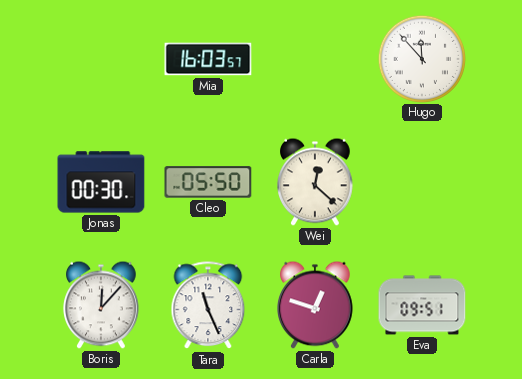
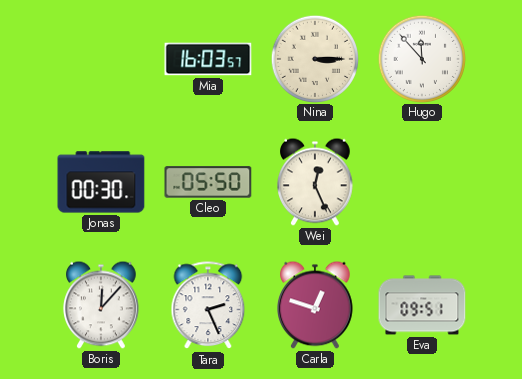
Nina: none -> 3:15 (314, 58)
Wei: 12:22 -> 12:26 (316, 182)
Tara: 11:26 -> 2:26 (208, 306)
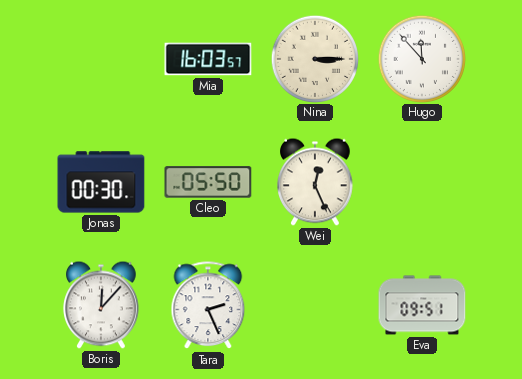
Carla: 12:48 -> none (316, 305)
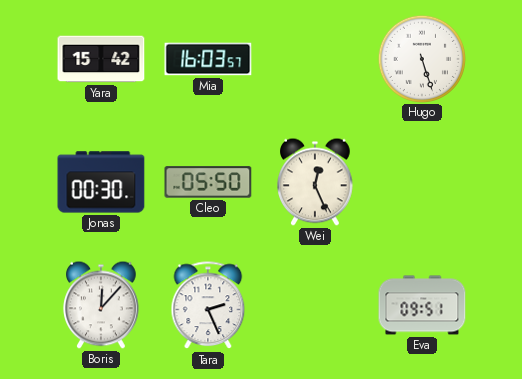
Yara: none -> 15:42 (101, 59)
Nina: 3:15 -> none (314, 58)
Hugo: 11:53 -> 5:27 (421, 58)
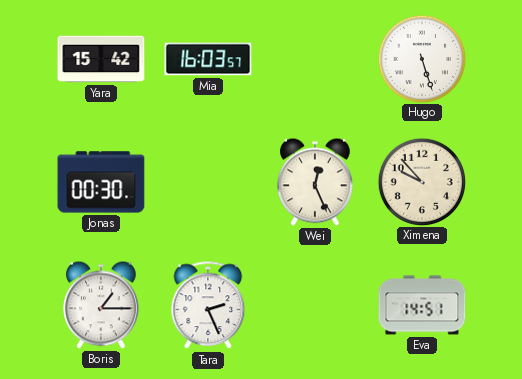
Cleo: 05:50 -> none (208, 182)
Ximena: none -> 9:53 (421, 181)
Boris: 12:07 -> 1:15 (102, 305)
Eva: 09:51 -> 14:51 (422, 305)
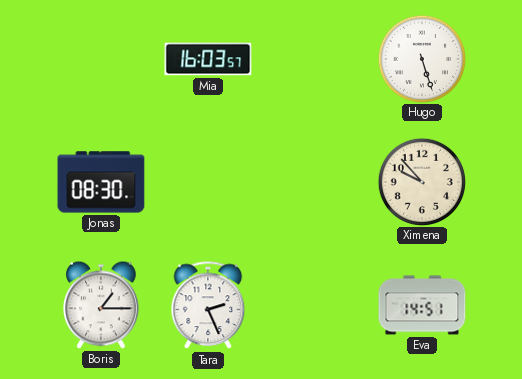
Yara: 15:42 -> none (101, 59)
Jonas: 00:30 -> 08:30 (101, 182)
Wei: 12:26 -> none (316, 182)
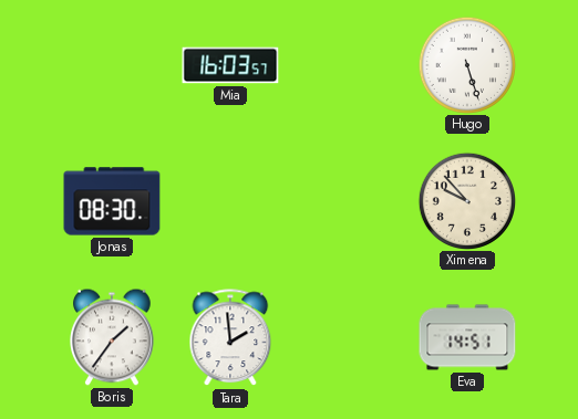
Boris: 1:15 -> 1:36 (113, 337)
Tara: 2:26 -> 1:59 (230, 338)
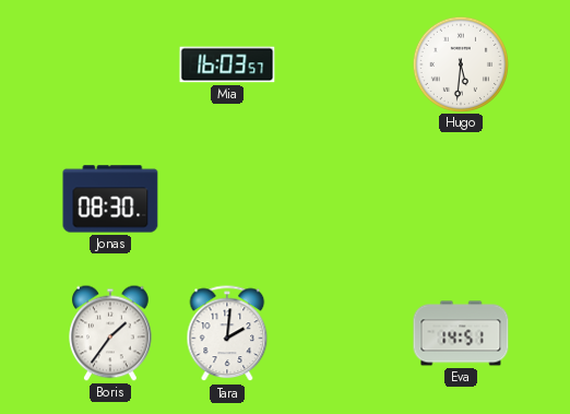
Hugo: 5:27 -> 5:31 (460, 63)
Ximena: 9:53 -> none (466, 200)
Tara: 1:59 -> 2:01 (227, 334)
